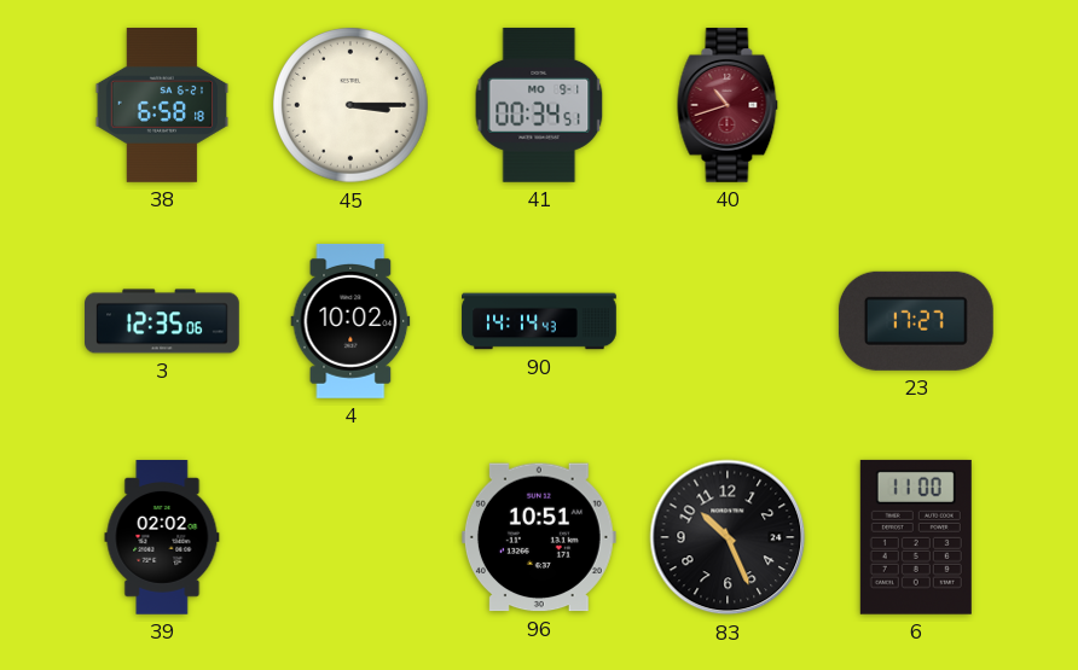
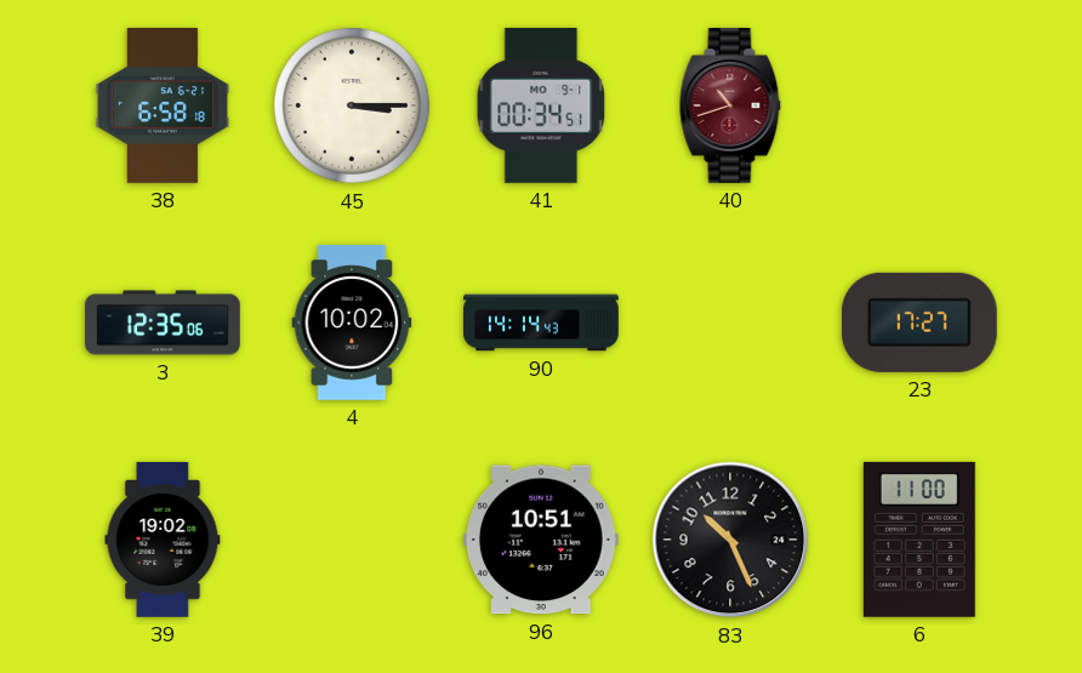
39: 02:02 -> 19:02 (163, 541)
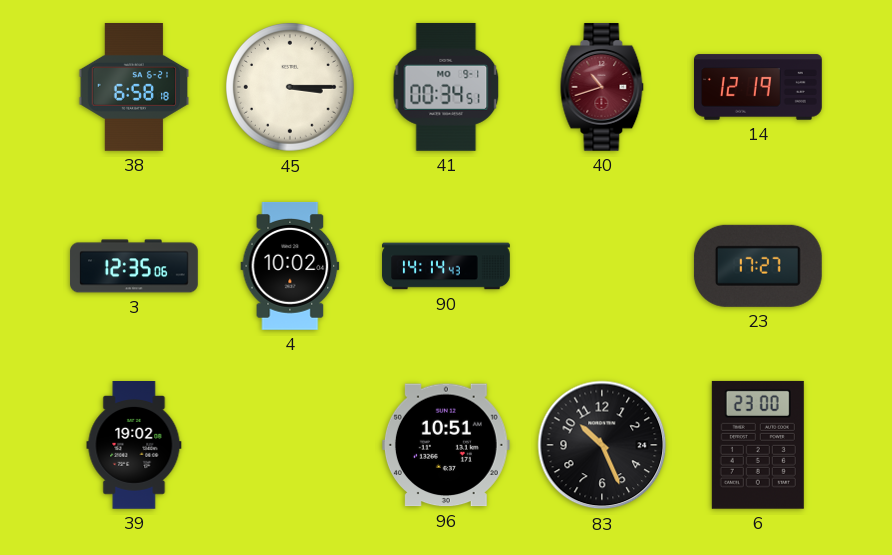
14: none -> 12:19 (759, 87)
6: 11:00 -> 23:00 (758, 445)
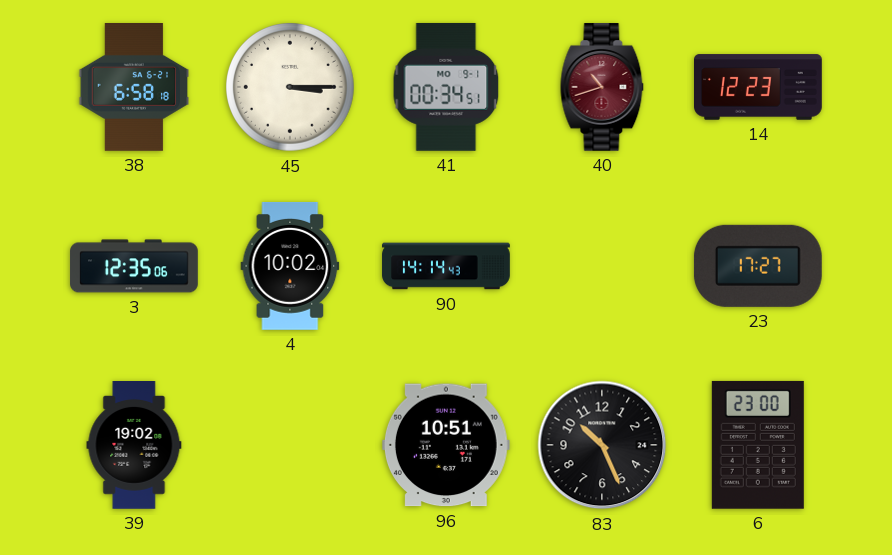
14: 12:19 -> 12:23 (759, 87)
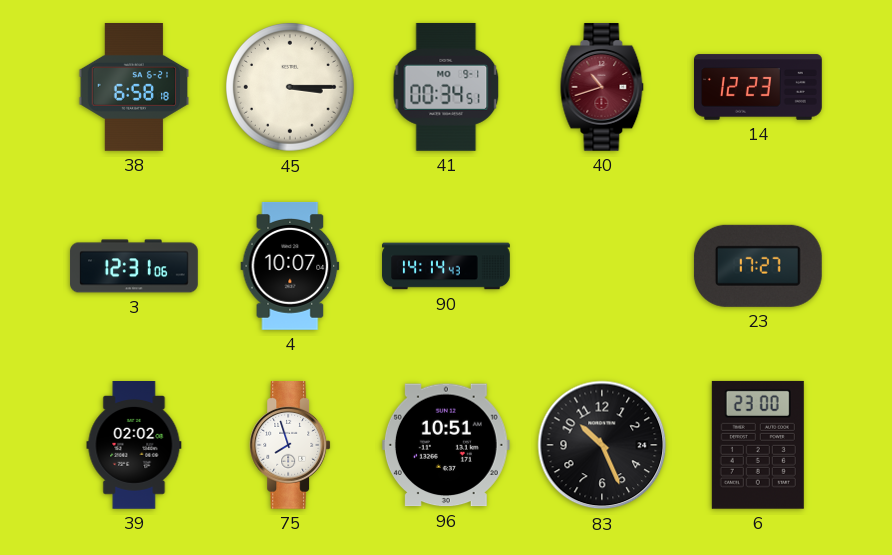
3: 12:35 -> 12:31 (134, 266)
4: 10:02 -> 10:07 (290, 266)
39: 19:02 -> 02:02 (134, 446)
75: none -> 7:57 (290, 446)
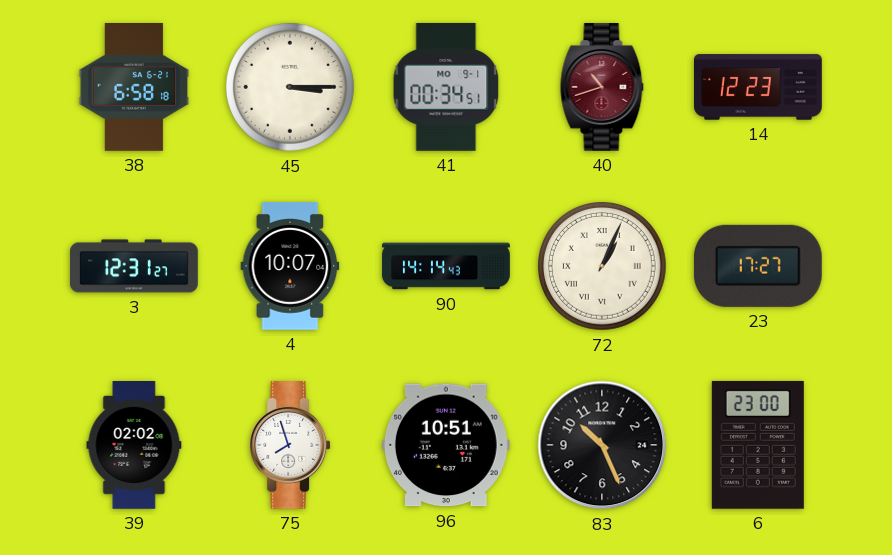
3: 12:31:06 -> 12:31:27 (134, 266)
72: none -> 1:04 (603, 267)
